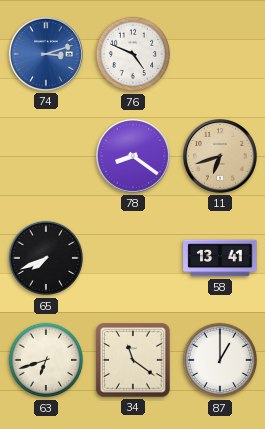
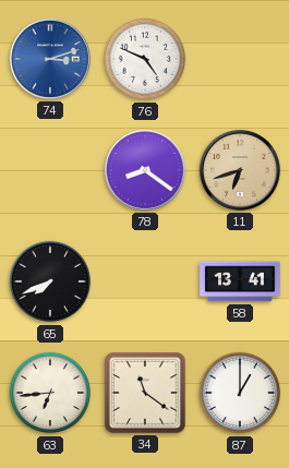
63: 6:42 -> 6:44 (50, 393)
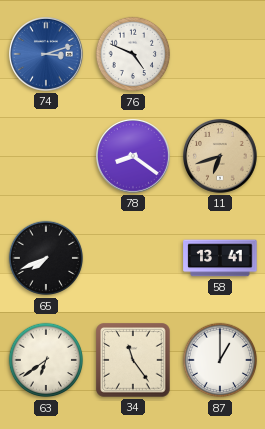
63: 6:44 -> 6:39 (46, 360)
34: 11:21 -> 11:24 (133, 360)
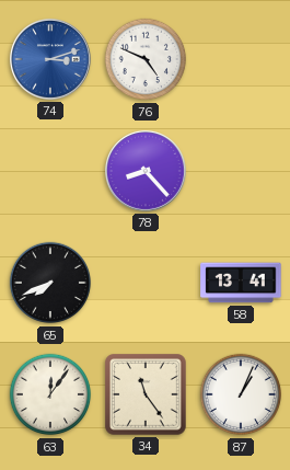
78: 8:21 -> 8:23 (146, 171)
11: 6:42 -> none (220, 156)
63: 6:39 -> 12:06 (50, 394)
87: 1:00 -> 1:04 (241, 394)
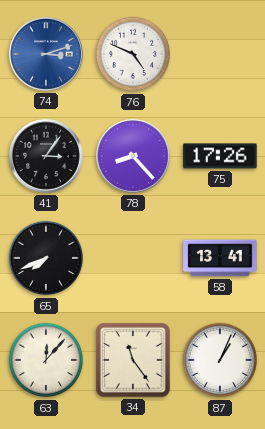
41: none -> 3:06 (46, 156)
75: none -> 17:26 (220, 156)
63: 12:06 -> 12:07 (46, 360)
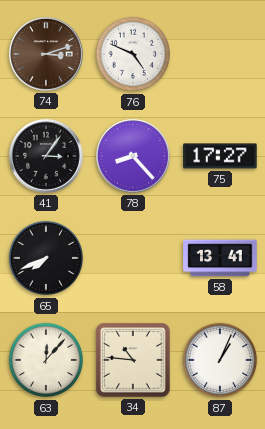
74 dial: blue -> brown (46, 54)
75: 17:26 -> 17:27 (220, 156)
34: 11:24 -> 10:46 (133, 360)
